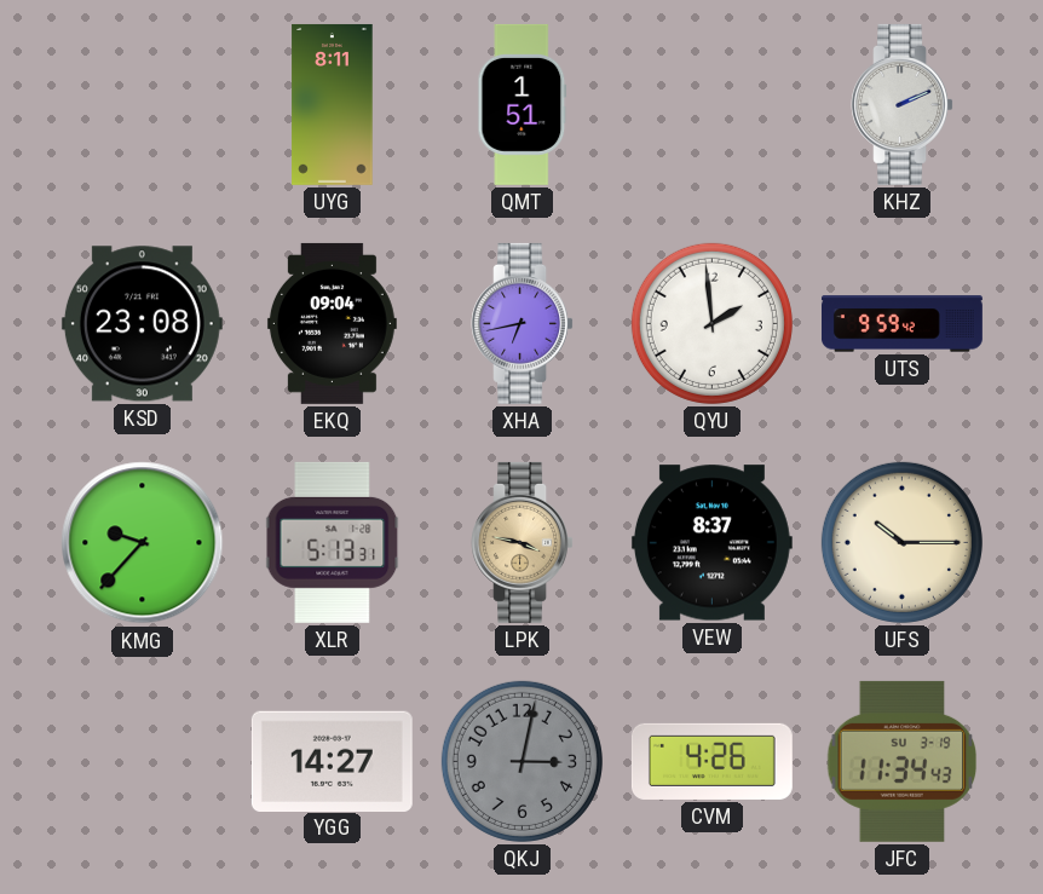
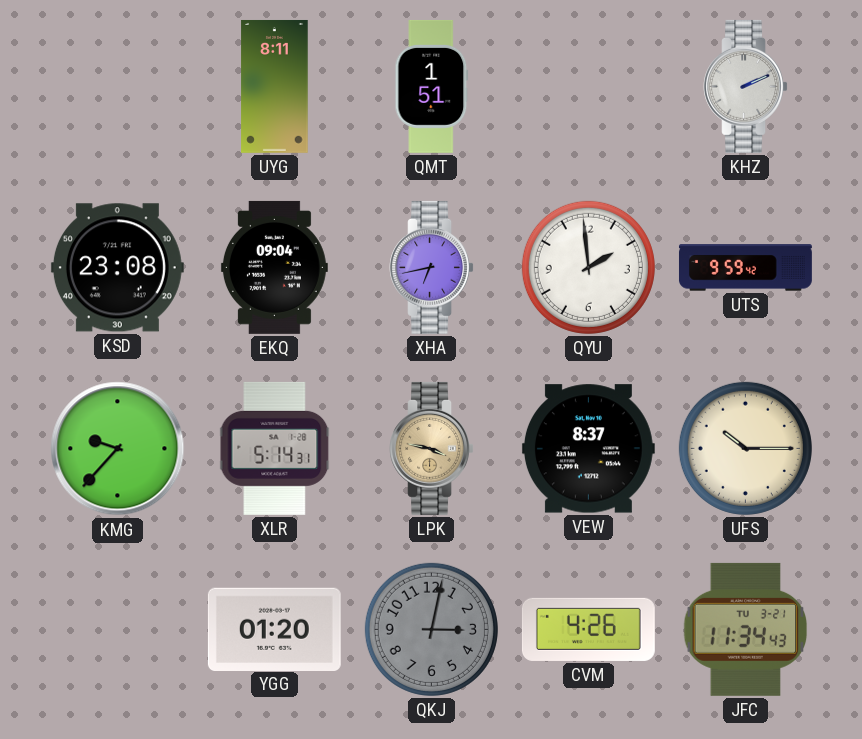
XLR: 5:13 -> 5:14 (275, 448)
YGG: 14:27 -> 01:20 (274, 629)
JFC date: SU 3-19 -> TU 3-21 (746, 629)
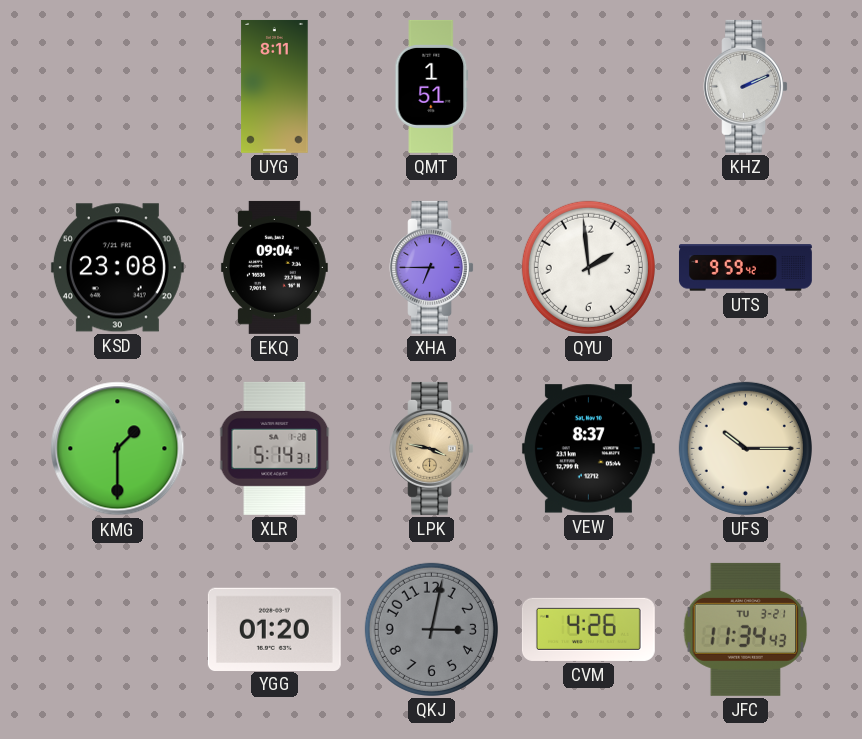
XHA: 6:43 -> 6:45 (431, 267)
KMG: 9:37 -> 1:30 (118, 449)
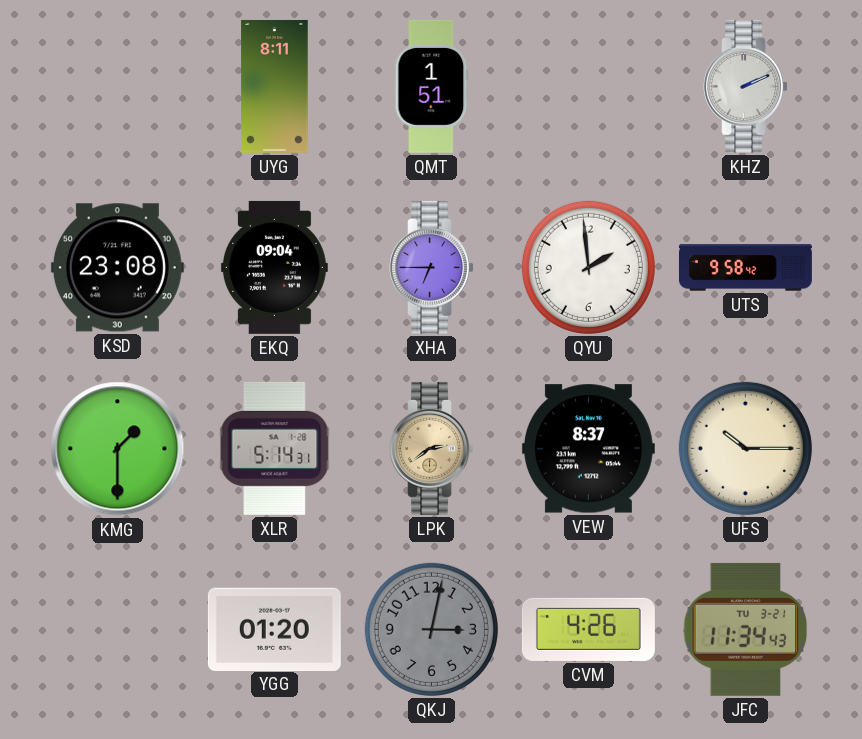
UTS: 9:59 -> 9:58 (745, 268)
LPK: 3:47 -> 2:39 (431, 448)
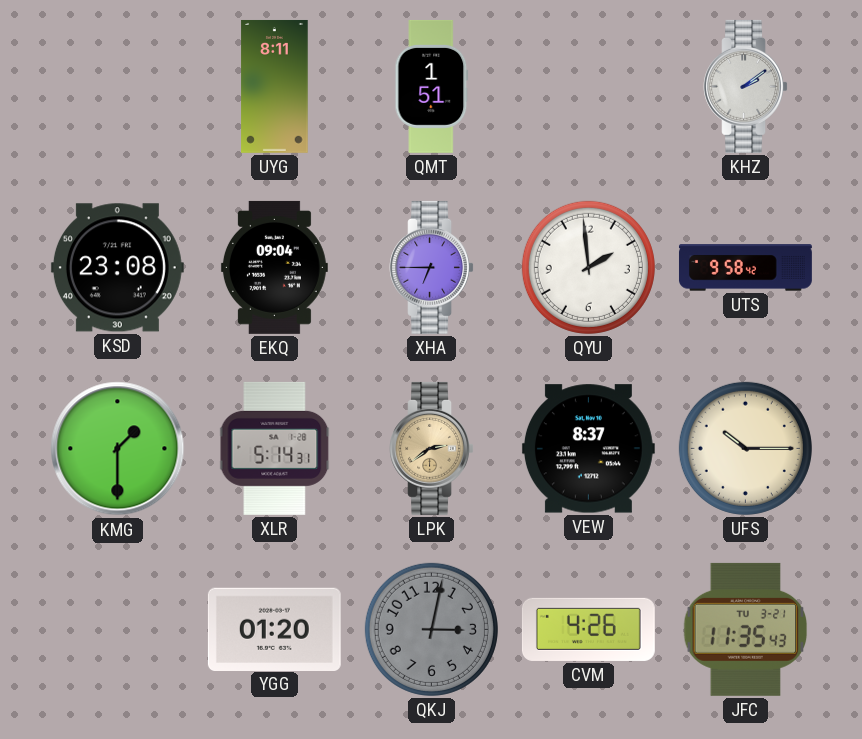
KHZ: 2:11 -> 2:09 (745, 86)
JFC: 11:34 -> 11:35 (746, 629)
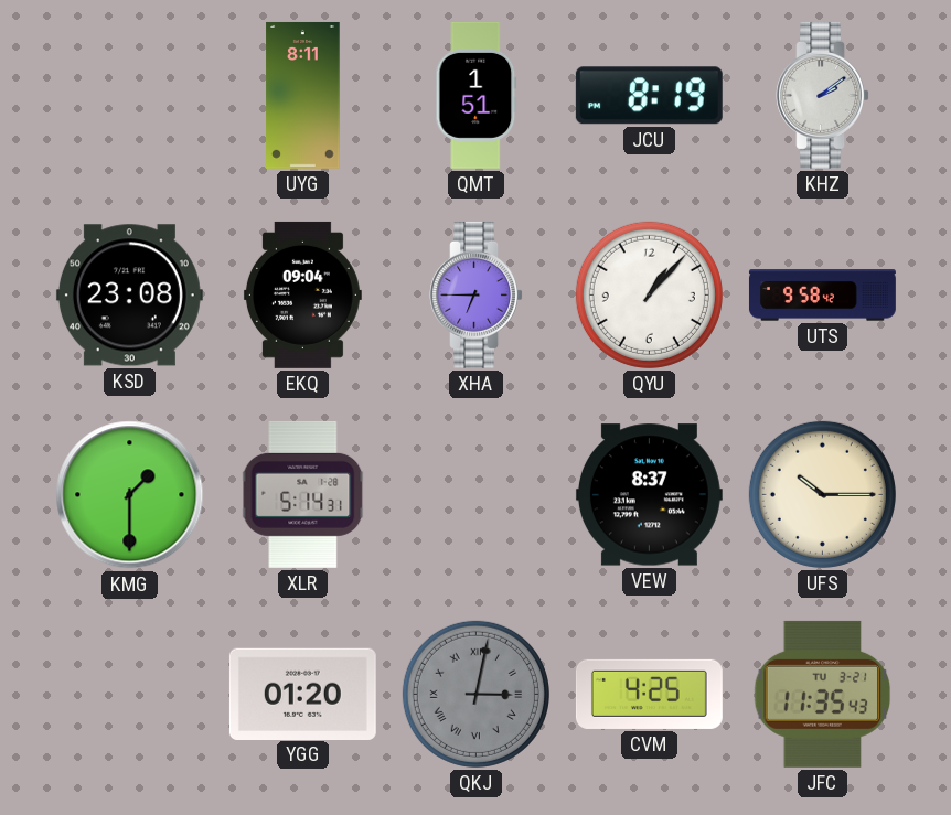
JCU: none -> 8:19 (649, 96)
QYU: 1:59 -> 1:07 (649, 294)
LPK: 2:39 -> none (431, 448)
QKJ numerals: Arabic -> Roman (475, 694)
CVM: 4:26 -> 4:25 (649, 694)
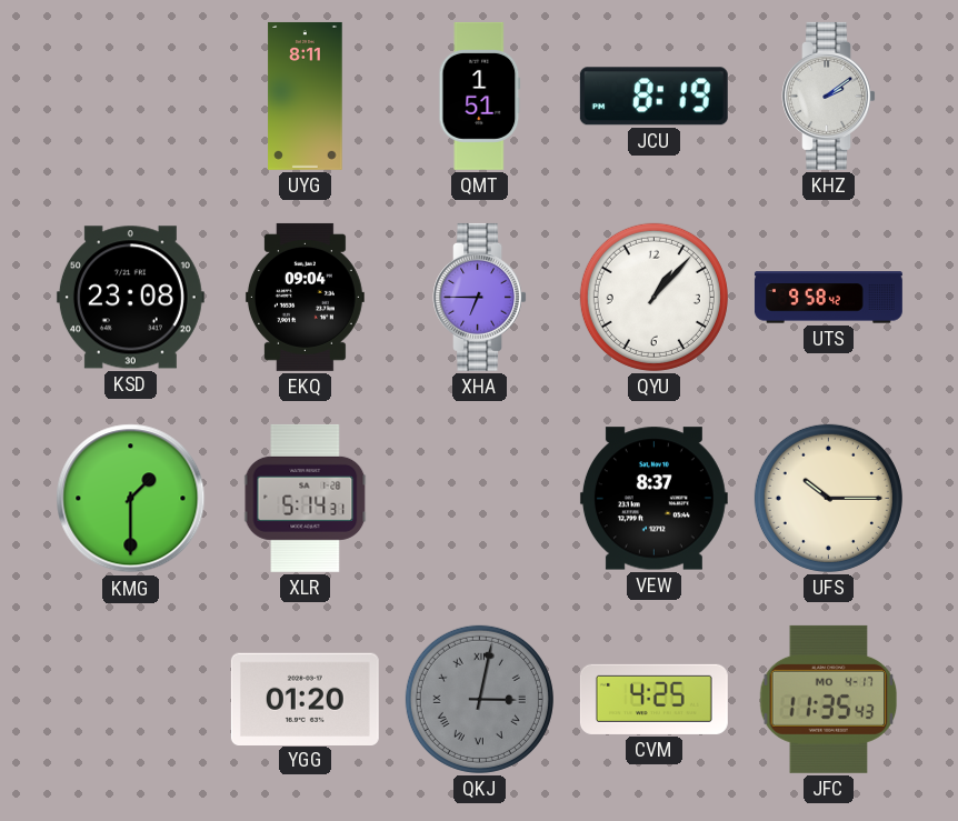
JFC date: TU 3-21 -> MO 4-17 (829, 699)
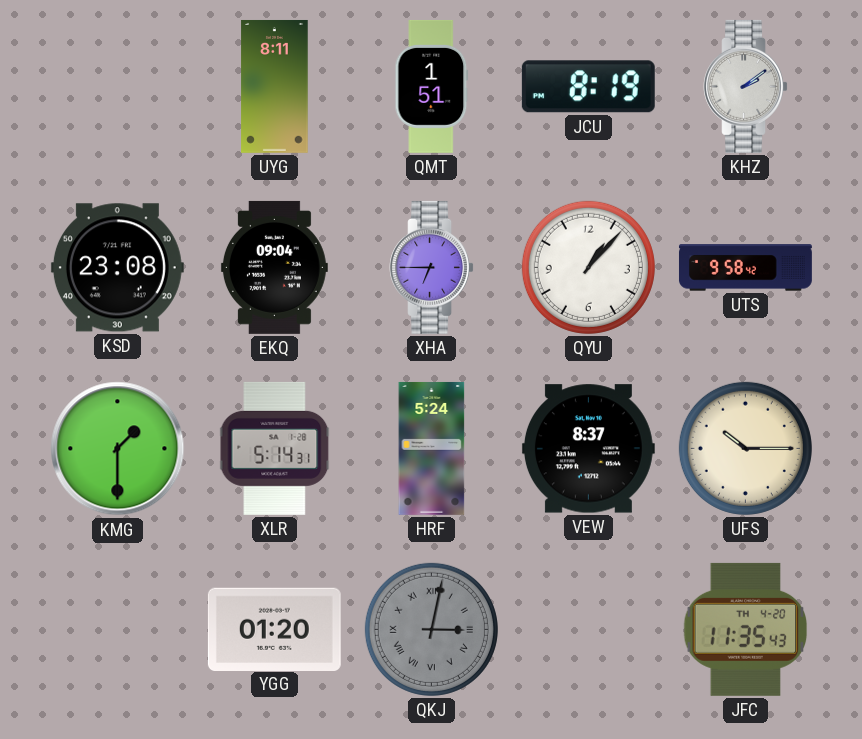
HRF: none -> 5:24 (432, 448)
CVM: 4:25 -> none (653, 699)
JFC date: MO 4-17 -> TH 4-20 (746, 629)
